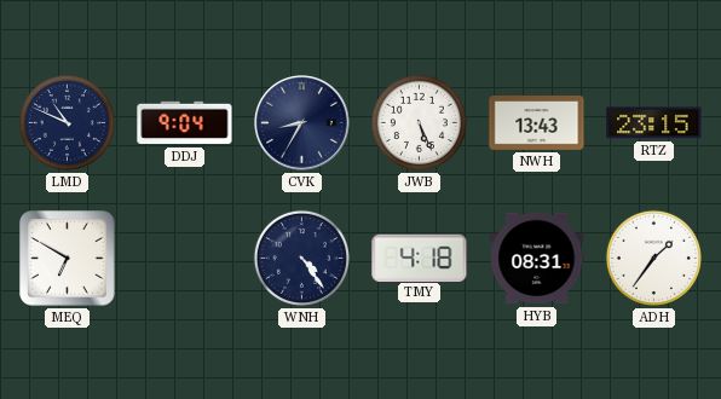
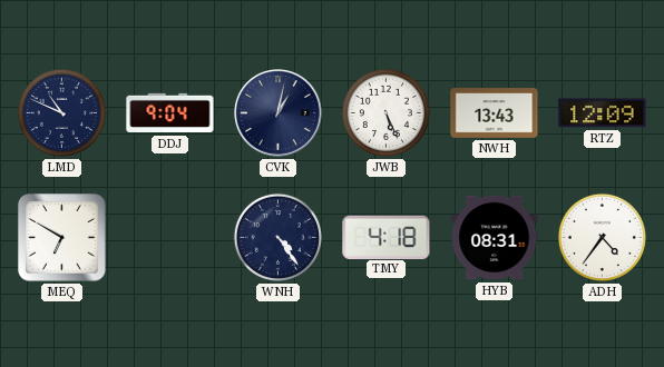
CVK: 8:35 -> 1:02 (279, 113)
RTZ: 23:15 -> 12:09 (603, 113)
ADH: 1:36 -> 4:36 (602, 237)
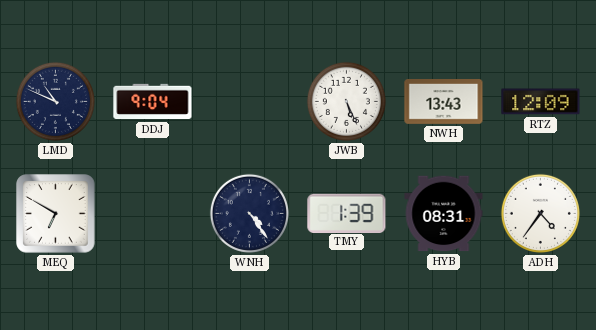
CVK: 1:02 -> none (279, 113)
TMY: 4:18 -> 1:39 (347, 213)
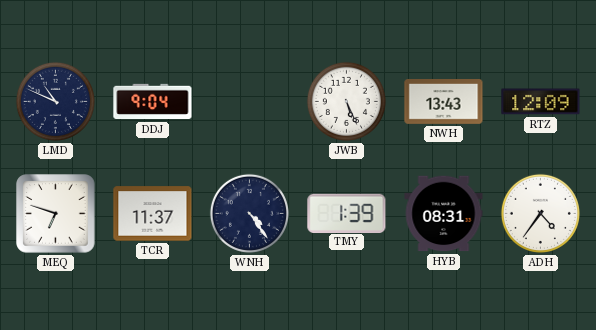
MEQ: 6:50 -> 6:48 (56, 214)
TCR: none -> 11:37 (153, 214)
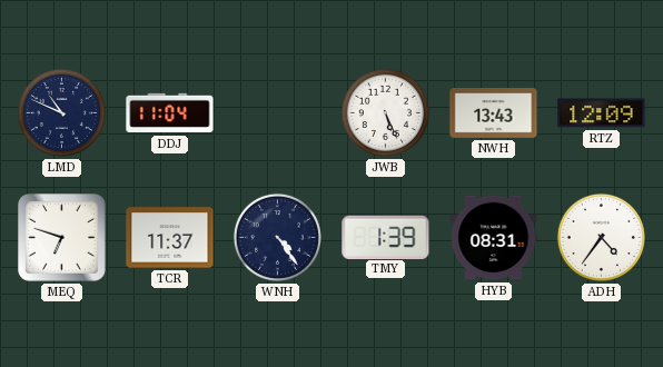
DDJ: 9:04 -> 11:04 (170, 113)
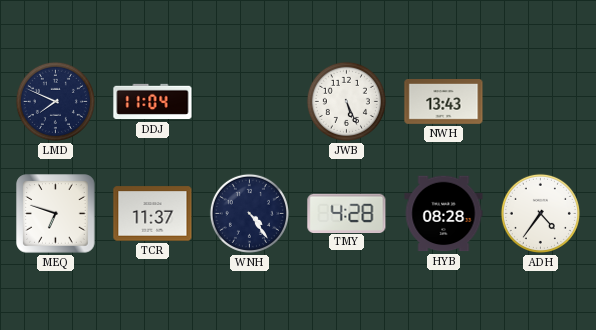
LMD: 10:49 -> 7:49 (55, 101)
RTZ: 12:09 -> none (602, 113)
TMY: 1:39 -> 4:28 (347, 213)
HYB: 08:31 -> 08:28 (444, 214)
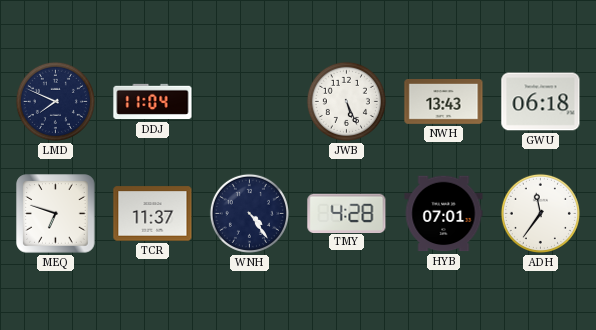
GWU: none -> 06:18 (541, 102)
HYB: 08:28 -> 07:01 (444, 214)
ADH: 4:36 -> 11:36 (540, 213)
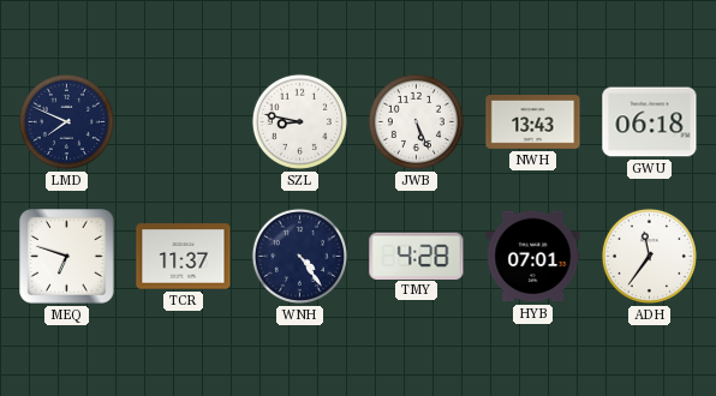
DDJ: 11:04 -> none (153, 102)
SZL: none -> 8:47 (299, 121)
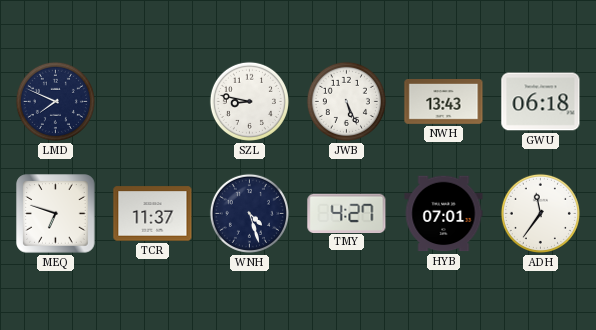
WNH: 4:24 -> 4:27 (249, 213)
TMY: 4:28 -> 4:27 (347, 213)
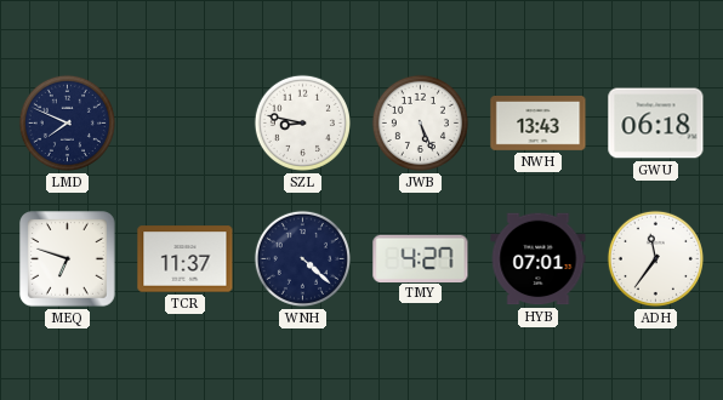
WNH: 4:27 -> 4:22 (302, 258)
